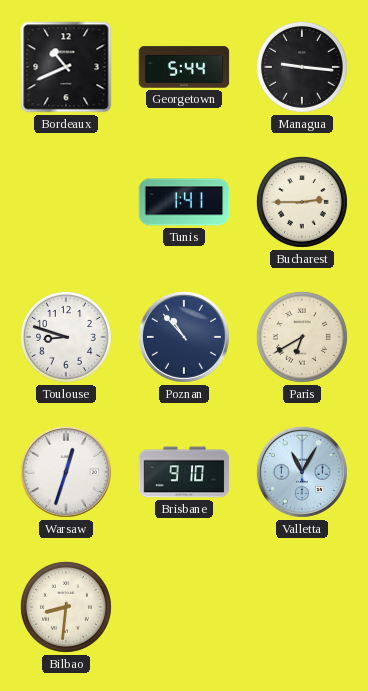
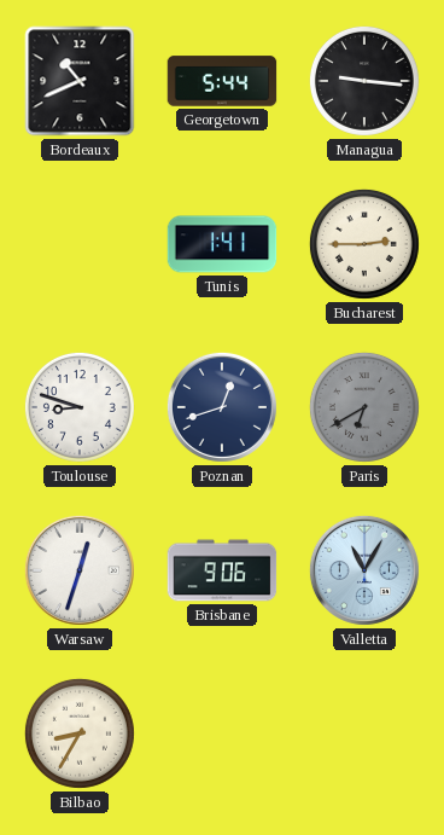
Poznan: 10:53 -> 12:42 (222, 407)
Paris dial: cream -> grey (364, 407)
Brisbane: 9:10 -> 9:06 (222, 570)
Bilbao: 8:31 -> 8:35 (80, 733)
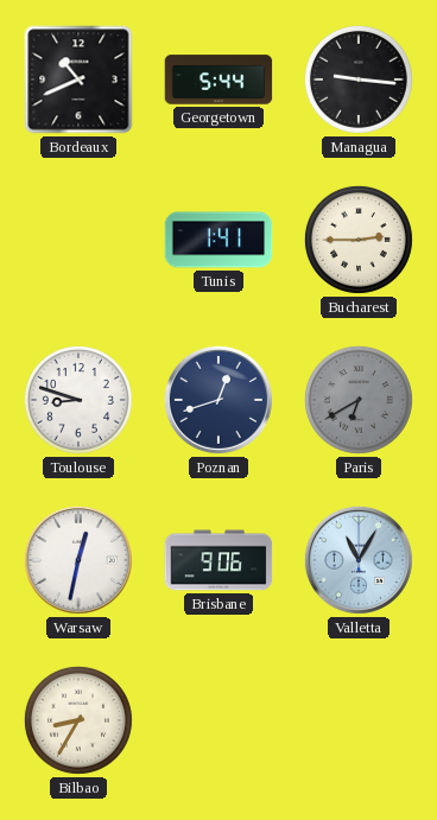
Warsaw: 12:33 -> 12:32 (78, 560)
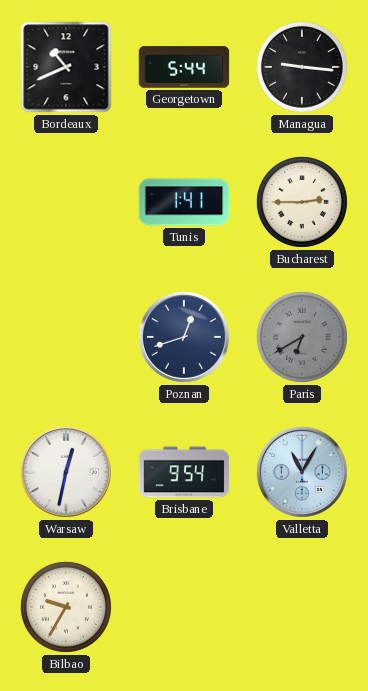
Toulouse: 8:48 -> none (78, 400)
Brisbane: 9:06 -> 9:54 (184, 472)
Bilbao: 8:35 -> 9:35 (66, 607)
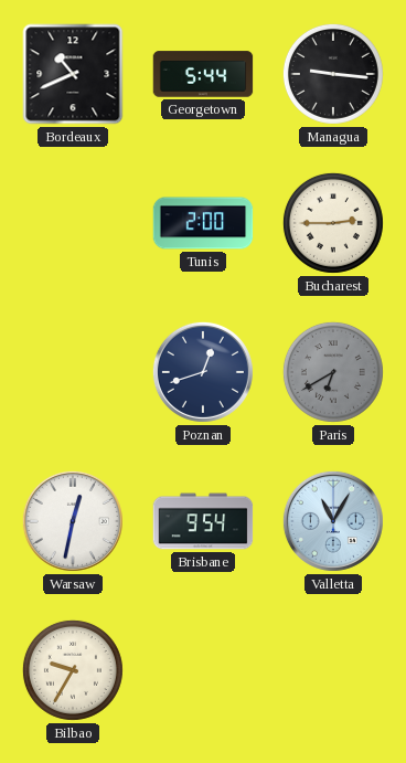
Tunis: 1:41 -> 2:00 (203, 223)
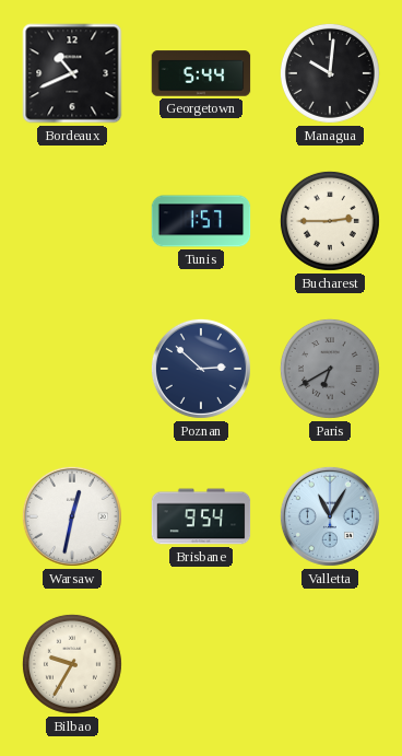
Managua: 9:16 -> 10:01 (330, 73)
Tunis: 2:00 -> 1:57 (201, 221)
Poznan: 12:42 -> 2:52 (201, 369)
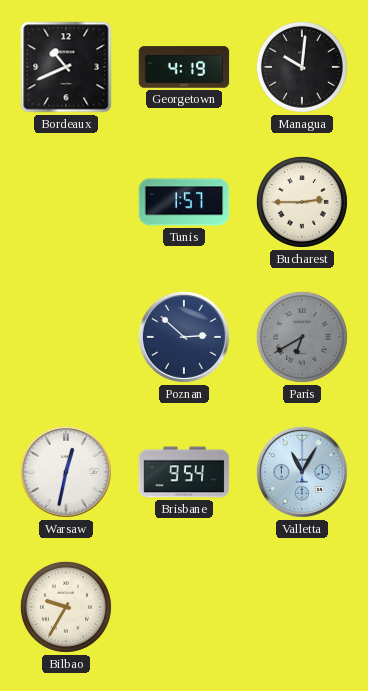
Georgetown: 5:44 -> 4:19 (184, 67)
